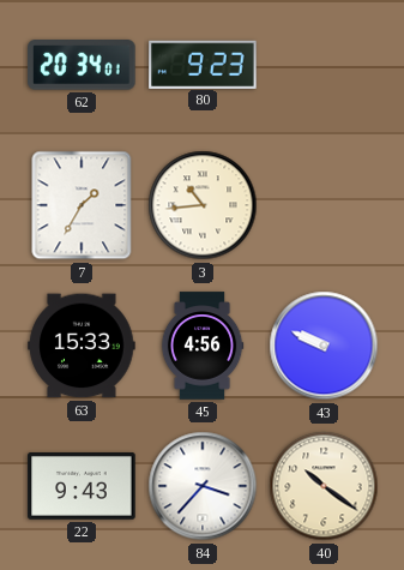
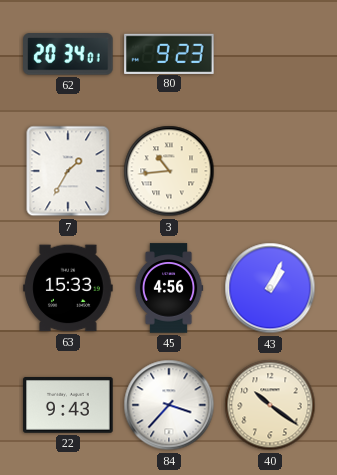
43: 9:49 -> 1:04 (270, 288)
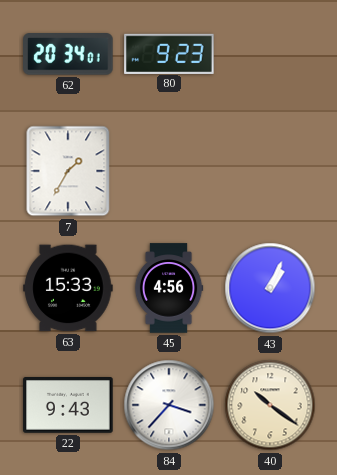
3: 10:44 -> none (169, 171)
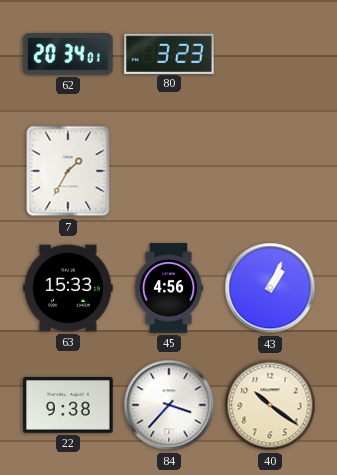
80: 9:23 -> 3:23 (169, 53)
22: 9:43 -> 9:38 (68, 406)
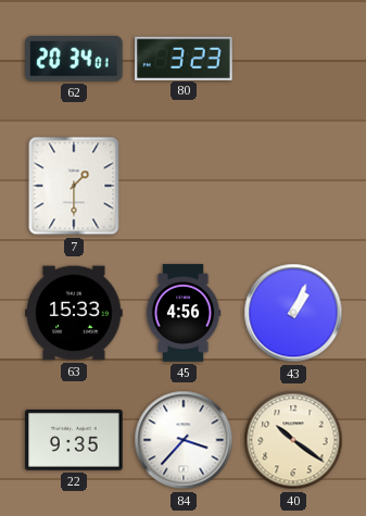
7: 1:35 -> 1:30 (74, 186)
22: 9:38 -> 9:35 (74, 441)
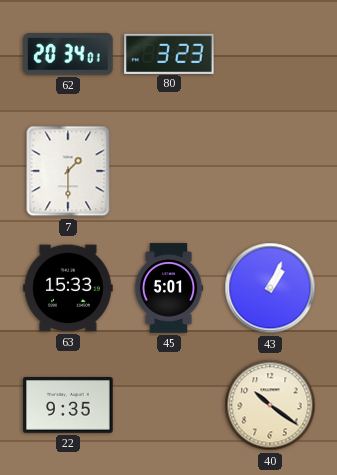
45: 4:56 -> 5:01 (169, 288)
84: 3:37 -> none (184, 440)
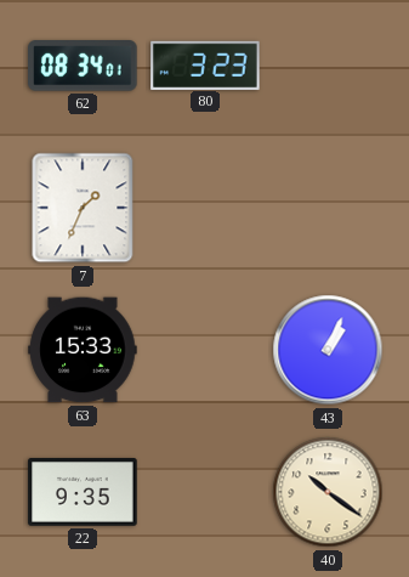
62: 20:34 -> 08:34 (83, 67)
7: 1:30 -> 1:34 (83, 208)
45: 5:01 -> none (169, 288)
